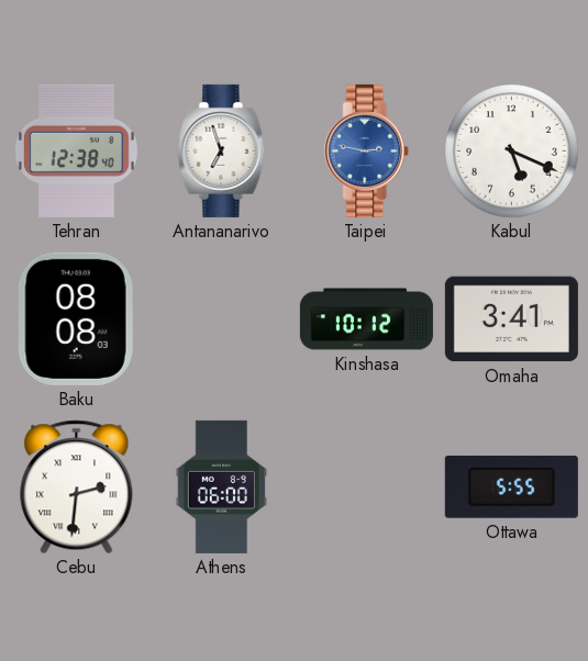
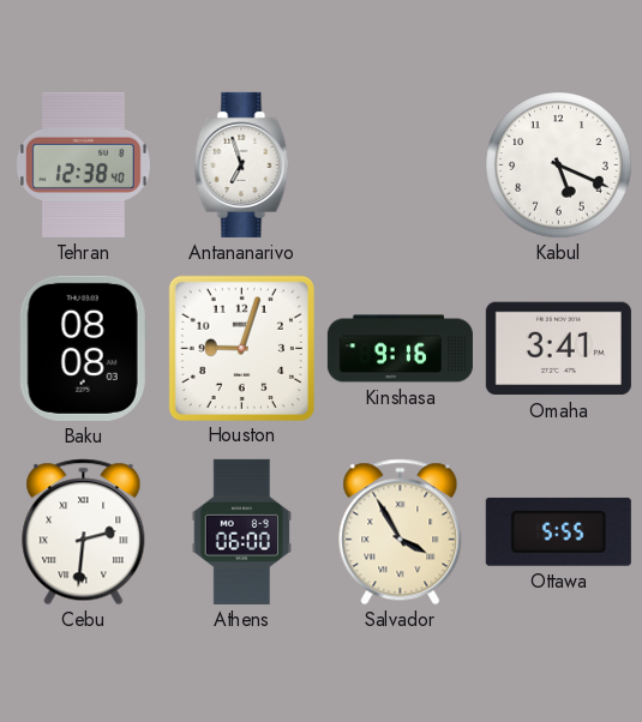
Taipei: 2:47 -> none (367, 150)
Houston: none -> 9:03 (241, 348)
Kinshasa: 10:12 -> 9:16 (400, 349)
Salvador: none -> 3:55 (401, 533)
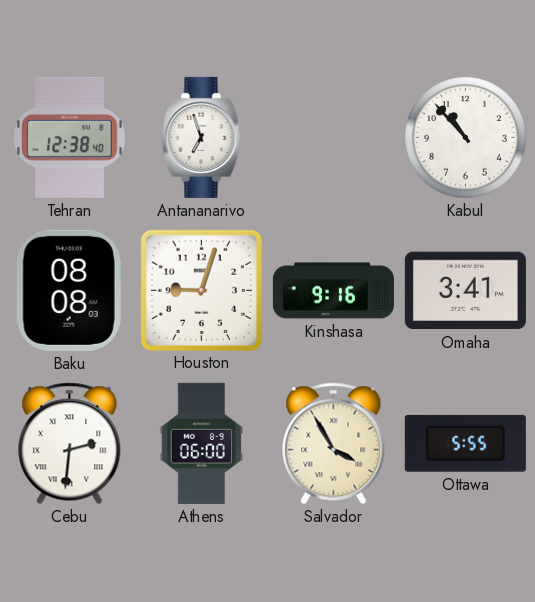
Kabul: 5:19 -> 10:53 (466, 138)
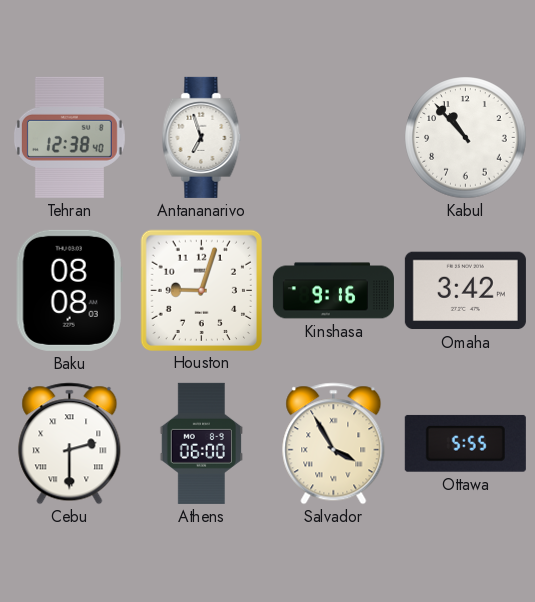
Omaha: 3:41 -> 3:42 (465, 291)
Cebu: 2:31 -> 2:30 (70, 444)
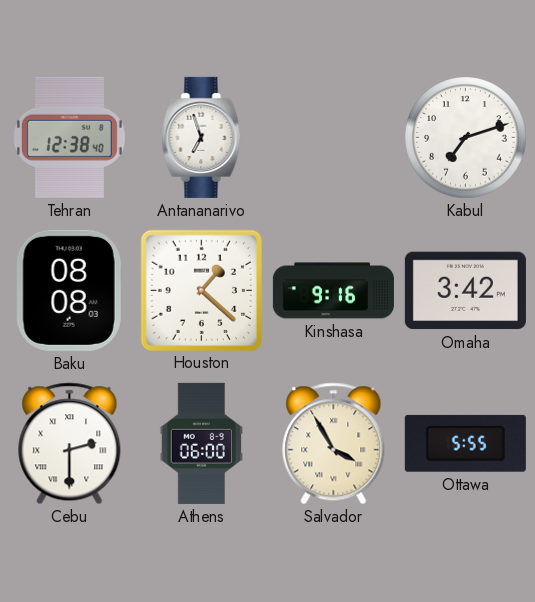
Kabul: 10:53 -> 7:12 (466, 138)
Houston: 9:03 -> 1:22 (201, 290)
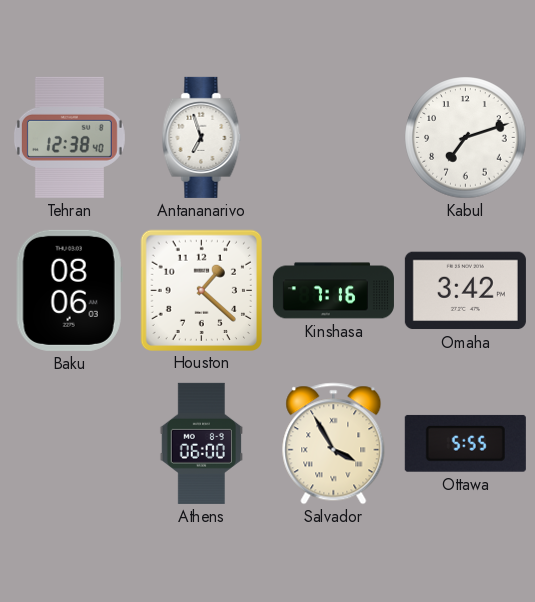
Baku: 08:08 -> 08:06 (69, 290)
Kinshasa: 9:16 -> 7:16 (333, 291)
Cebu: 2:30 -> none (70, 444)
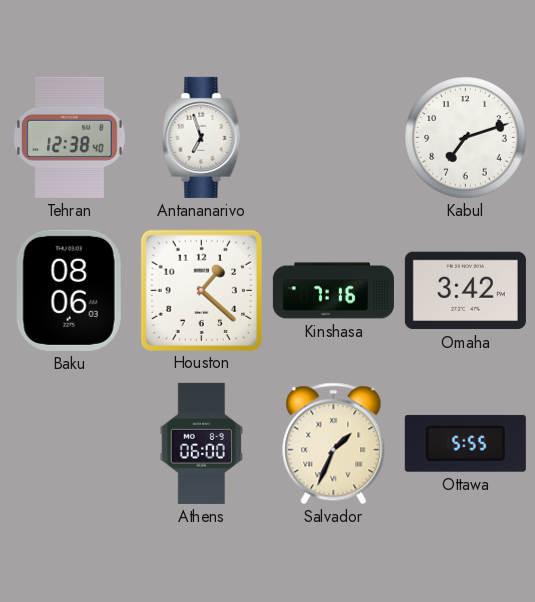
Salvador: 3:55 -> 1:34 (334, 444)
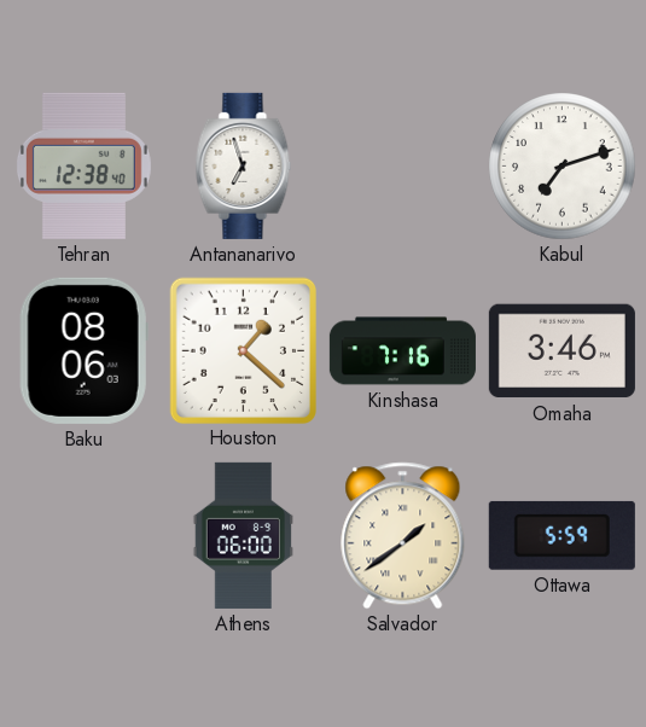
Omaha: 3:42 -> 3:46 (561, 351)
Salvador: 1:34 -> 1:39 (403, 536)
Ottawa: 5:55 -> 5:59 (561, 535)
